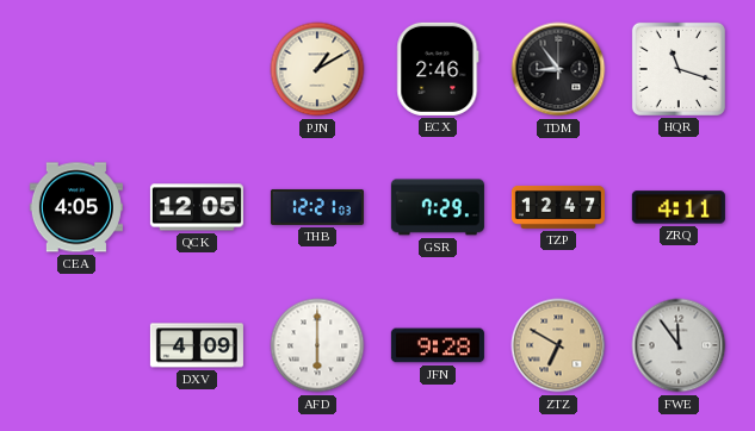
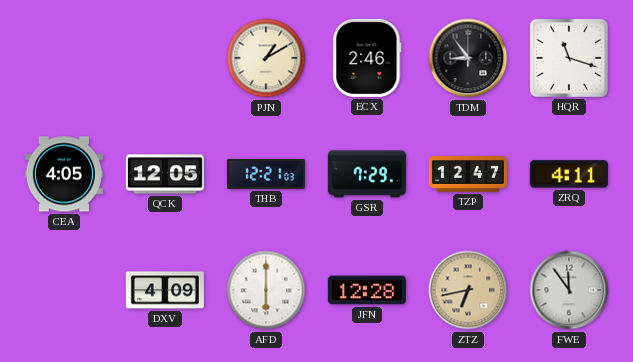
JFN: 9:28 -> 12:28 (367, 290)
ZTZ: 6:50 -> 6:43 (468, 290)
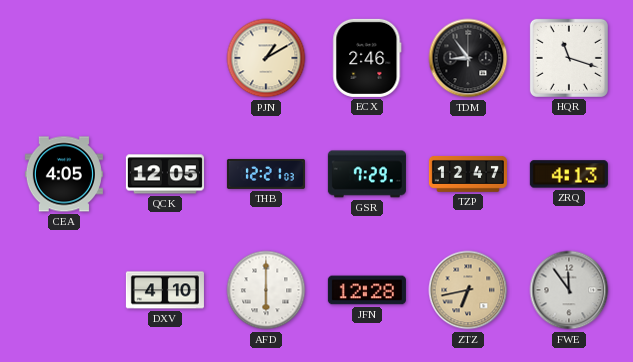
ZRQ: 4:11 -> 4:13 (569, 174)
DXV: 4:09 -> 4:10 (165, 290)
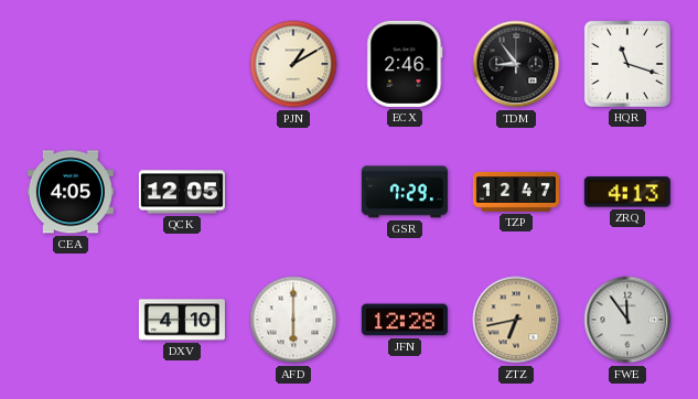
THB: 12:21 -> none (266, 174)
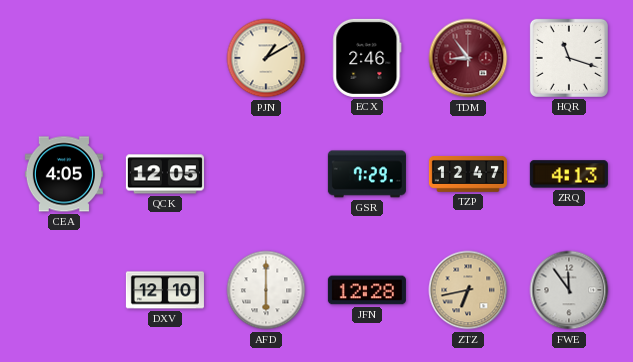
TDM dial: black -> burgundy (468, 58)
DXV: 4:10 -> 12:10 (165, 290)
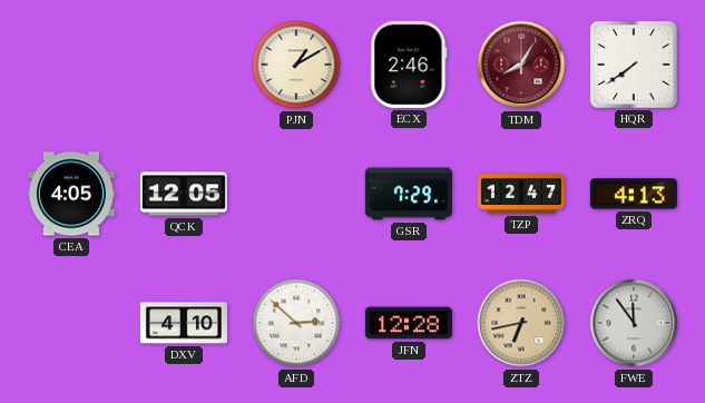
TDM: 8:54 -> 8:05 (521, 65)
HQR: 11:18 -> 7:39 (634, 65)
DXV: 12:10 -> 4:10 (184, 323)
AFD: 6:00 -> 2:52 (296, 323)
